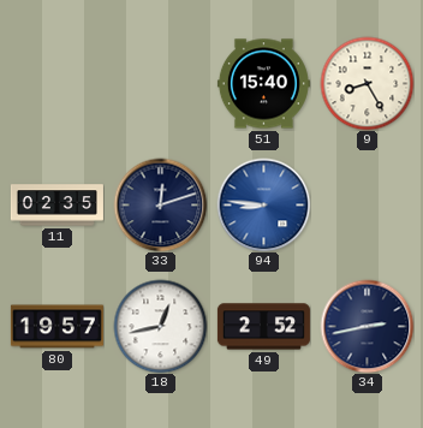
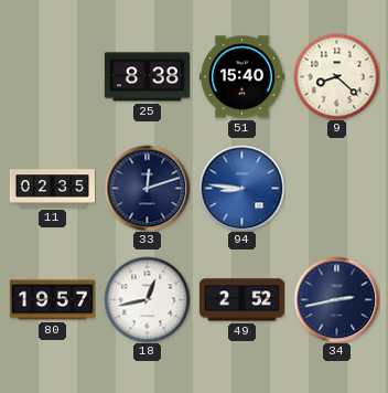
25: none -> 8:38 (147, 77)
9: 8:25 -> 8:22 (336, 76)
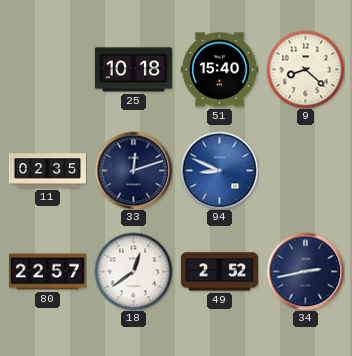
25: 8:38 -> 10:18 (133, 70)
94: 8:46 -> 8:49 (219, 170)
80: 19:57 -> 22:57 (47, 272)
18: 12:43 -> 12:39 (133, 271)
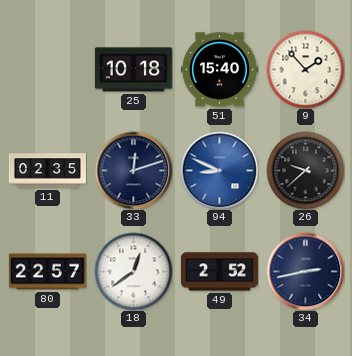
9: 8:22 -> 1:53 (305, 69)
26: none -> 9:38 (305, 170)
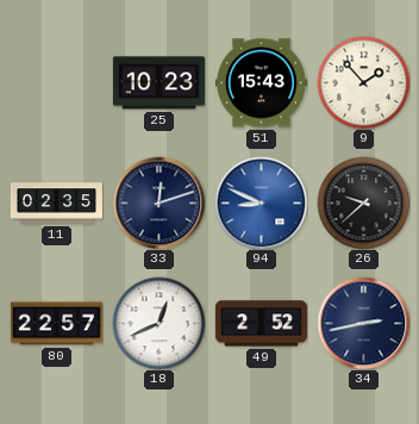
25: 10:18 -> 10:23 (158, 83)
51: 15:40 -> 15:43 (261, 83)
18: 12:39 -> 12:41 (158, 323)
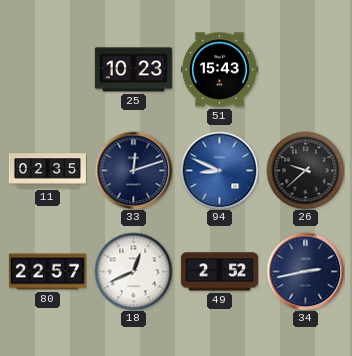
9: 1:53 -> none (363, 82)
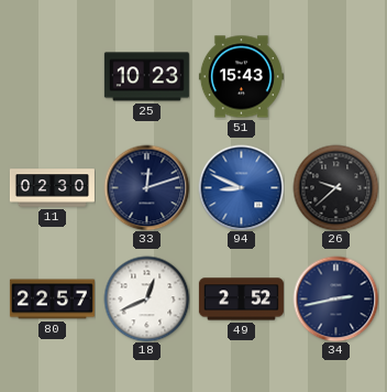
11: 02:35 -> 02:30 (52, 188)
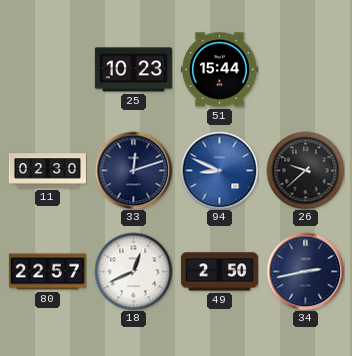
51: 15:43 -> 15:44 (219, 70)
49: 2:52 -> 2:50 (219, 272)
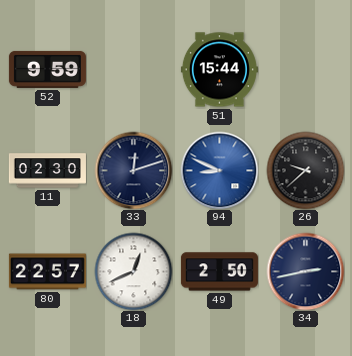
52: none -> 9:59 (47, 69)
25: 10:23 -> none (133, 70)
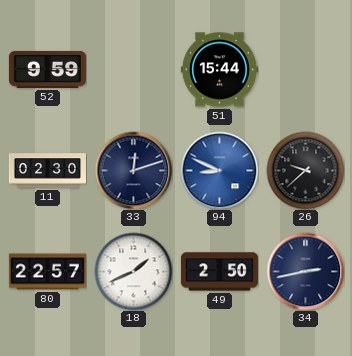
18: 12:41 -> 1:41 (133, 271)
